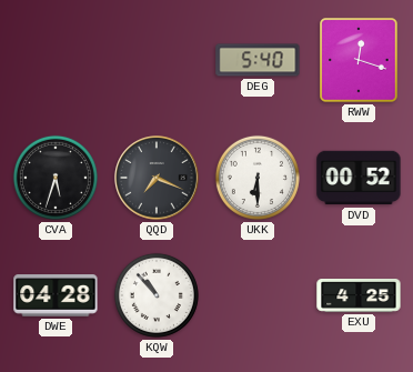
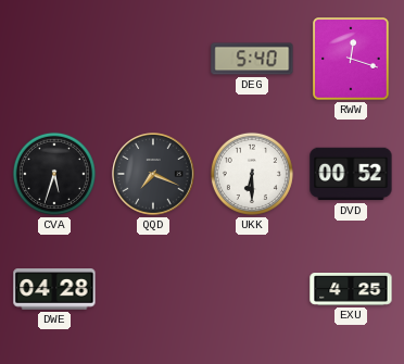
KQW: 10:53 -> none (157, 295)
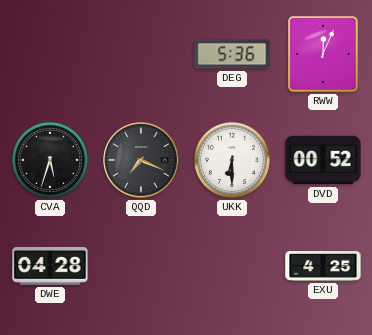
DEG: 5:40 -> 5:36 (232, 54)
RWW: 12:18 -> 12:04 (323, 54)
